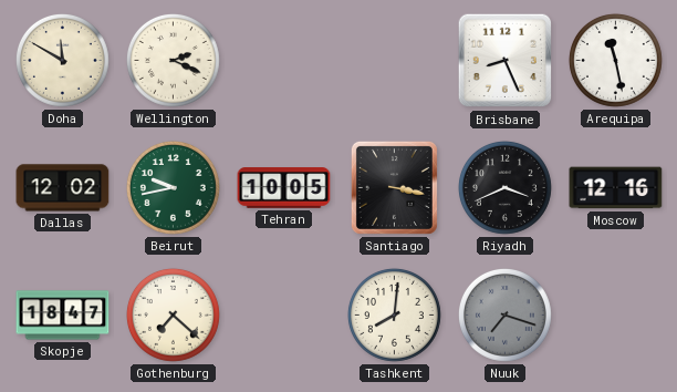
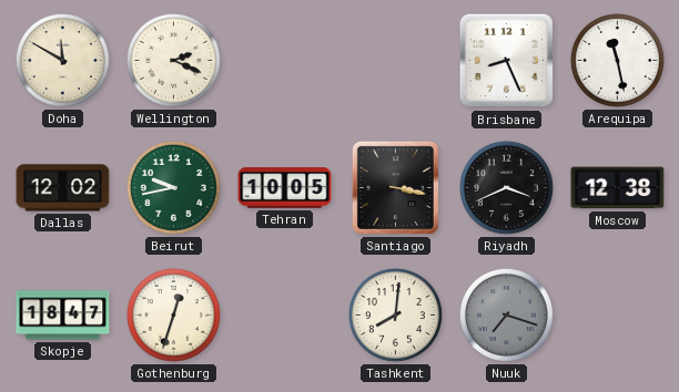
Moscow: 12:16 -> 12:38 (618, 188)
Gothenburg: 7:22 -> 12:33 (173, 314)
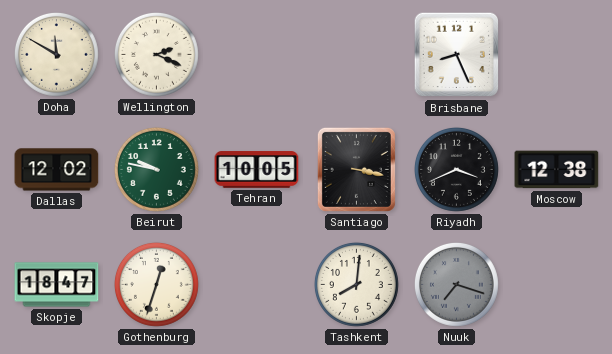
Arequipa: 11:28 -> none (617, 60)
Beirut: 9:43 -> 9:47 (156, 169)
